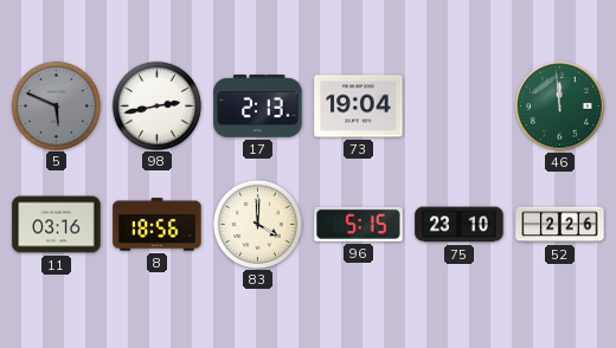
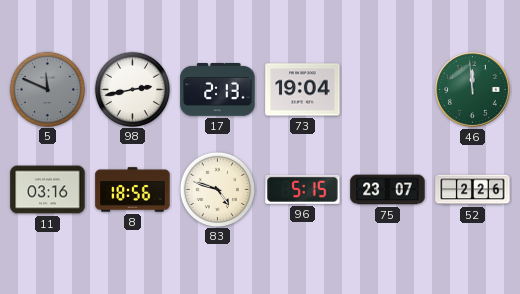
5: 5:49 -> 11:49 (47, 89)
83: 4:00 -> 4:48 (217, 189)
75: 23:10 -> 23:07 (388, 190)
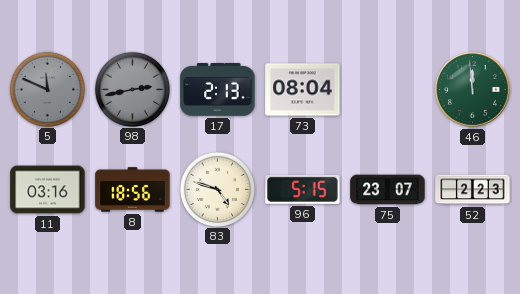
98 dial: white -> grey (132, 89)
73: 19:04 -> 08:04 (303, 90)
52: 2:26 -> 2:23 (473, 190)
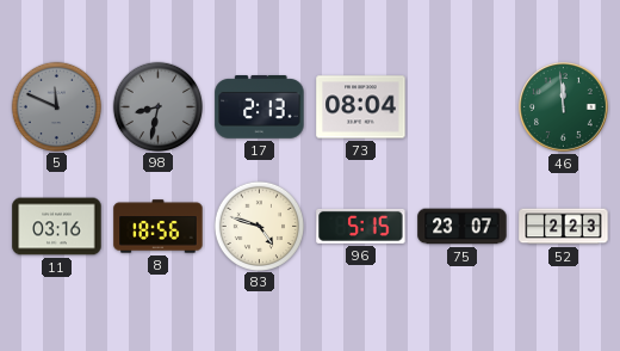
98: 2:43 -> 8:32 (157, 106)
